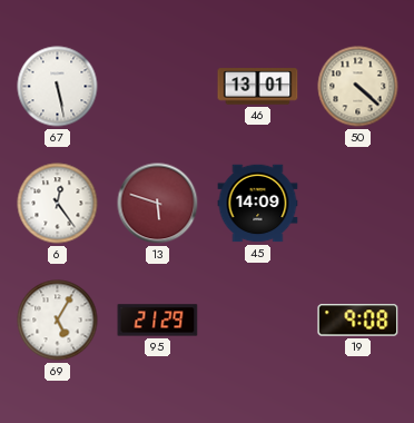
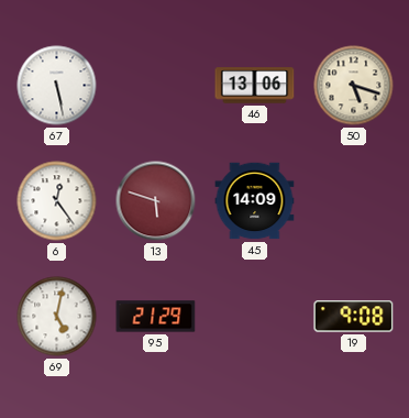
46: 13:01 -> 13:06 (255, 86)
50: 4:22 -> 5:18 (354, 86)
69: 5:05 -> 5:02 (57, 317)
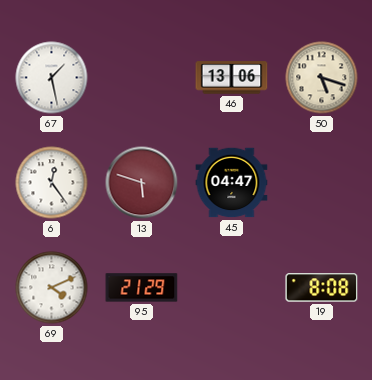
67: 5:28 -> 1:28 (52, 78)
45: 14:09 -> 04:47 (232, 183)
69: 5:02 -> 4:11 (52, 288)
19: 9:08 -> 8:08 (322, 288)
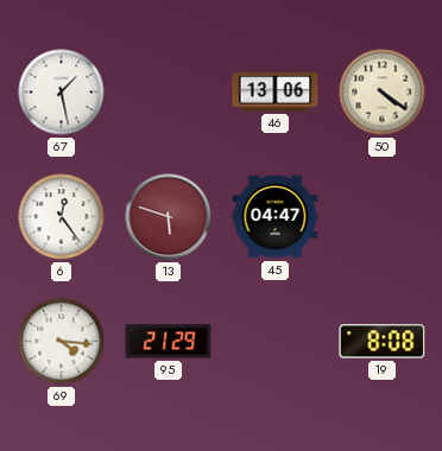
50: 5:18 -> 4:21 (383, 93)
69: 4:11 -> 4:16 (62, 342)
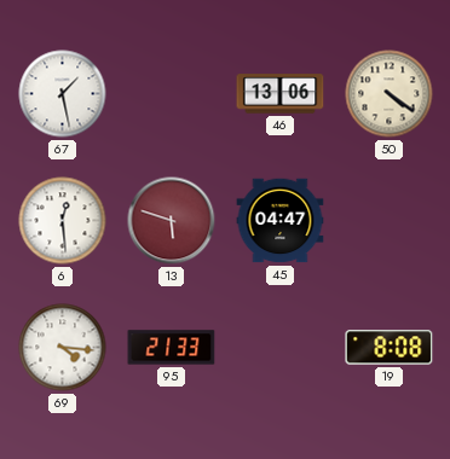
6: 12:24 -> 12:29 (63, 221)
95: 21:29 -> 21:33 (172, 348)
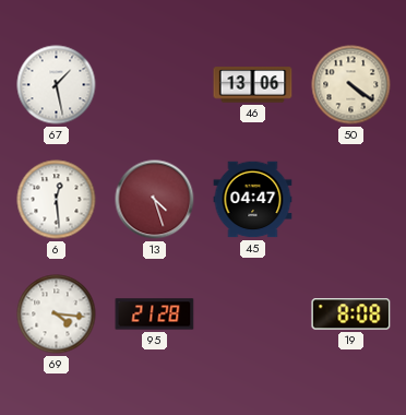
13: 5:48 -> 4:27 (155, 200)
95: 21:33 -> 21:28 (155, 315)
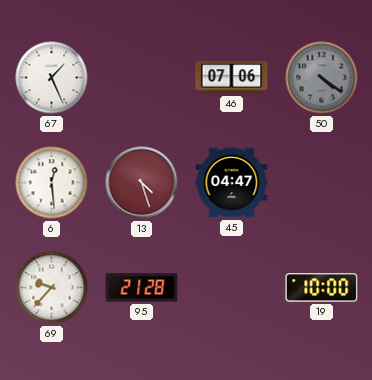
67: 1:28 -> 1:26 (52, 78)
46: 13:06 -> 07:06 (232, 78)
50 dial: cream -> grey (322, 78)
69: 4:16 -> 9:37 (52, 288)
19: 8:08 -> 10:00 (322, 288)
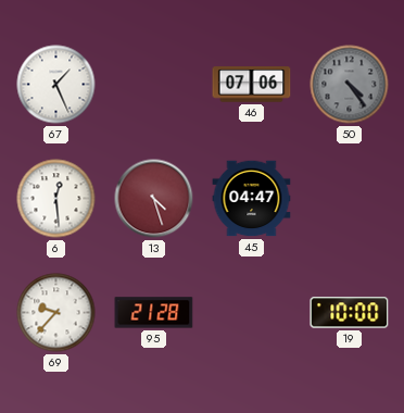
50: 4:21 -> 4:24 (350, 85)
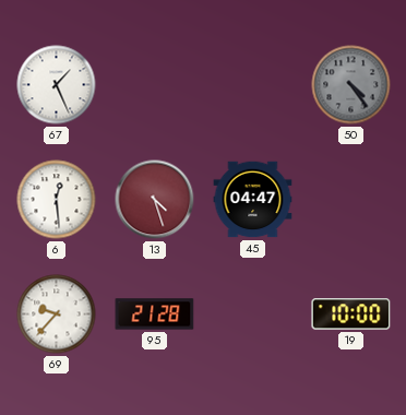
46: 07:06 -> none (252, 85)
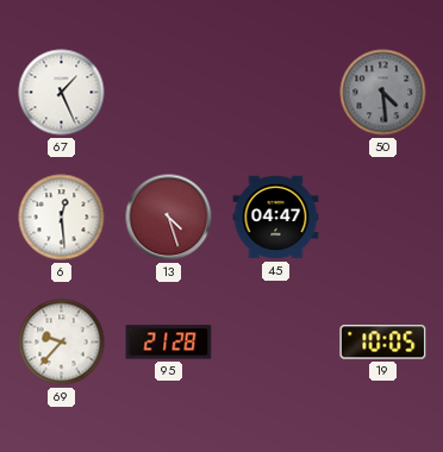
50: 4:24 -> 4:29 (383, 93)
19: 10:00 -> 10:05 (383, 343)
